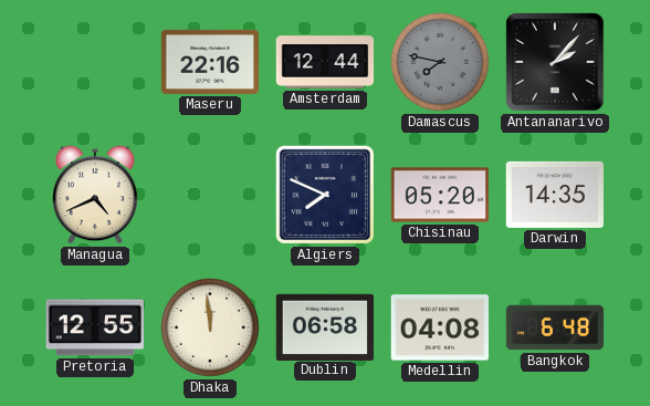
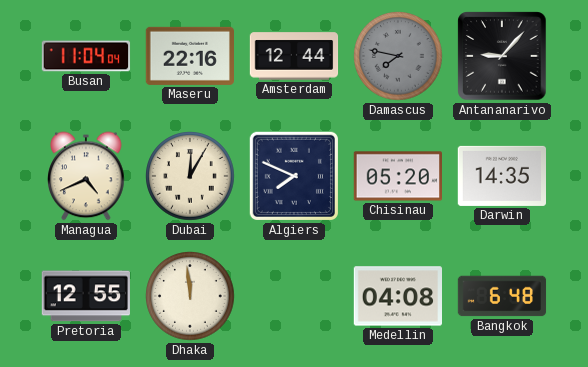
Busan: none -> 11:04 (86, 56)
Antananarivo: 2:07 -> 9:07 (502, 56)
Dubai: none -> 12:05 (190, 176)
Dublin: 06:58 -> none (324, 326)
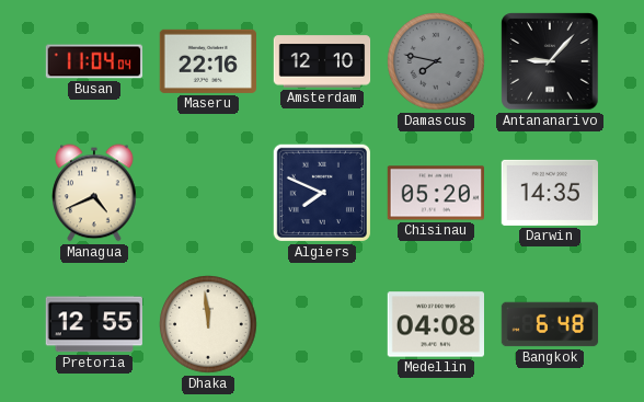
Amsterdam: 12:44 -> 12:10 (322, 61)
Dubai: 12:05 -> none (190, 176)
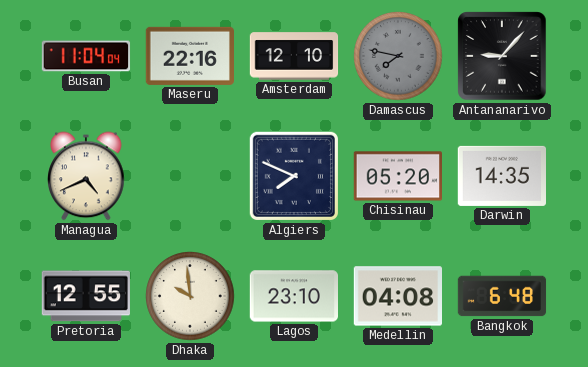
Dhaka: 11:59 -> 9:59 (190, 296)
Lagos: none -> 23:10 (293, 296)
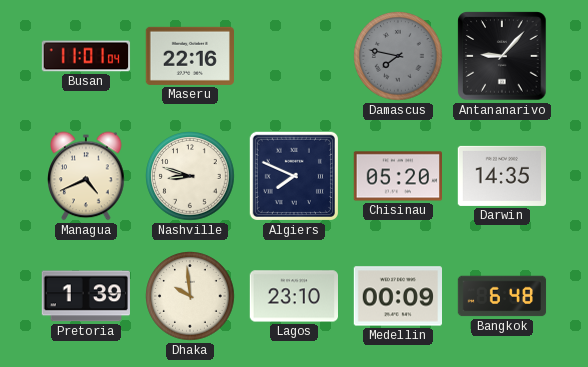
Busan: 11:04 -> 11:01 (86, 56)
Amsterdam: 12:10 -> none (294, 56)
Nashville: none -> 8:48 (190, 176)
Pretoria: 12:55 -> 1:39 (85, 296)
Medellin: 04:08 -> 00:09 (398, 296)
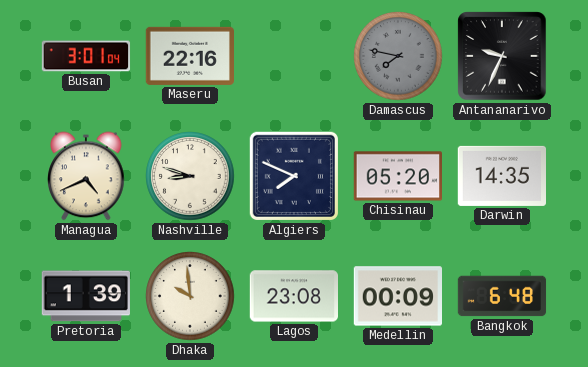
Busan: 11:01 -> 3:01 (86, 56)
Antananarivo: 9:07 -> 9:34 (502, 56)
Lagos: 23:10 -> 23:08 (293, 296)
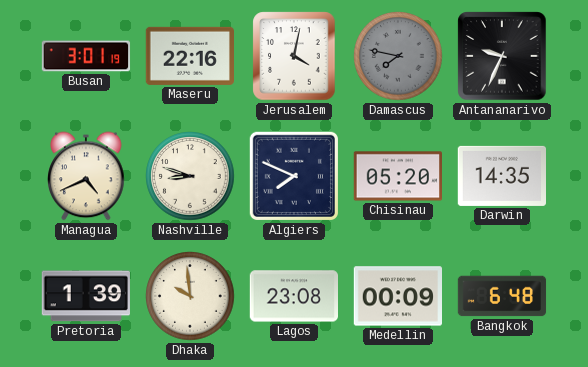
Busan: 3:01:04 -> 3:01:19 (86, 56)
Jerusalem: none -> 4:02 (294, 56)
